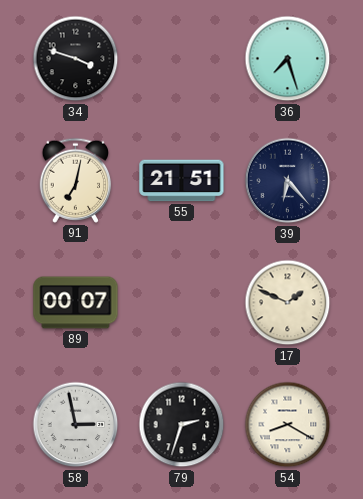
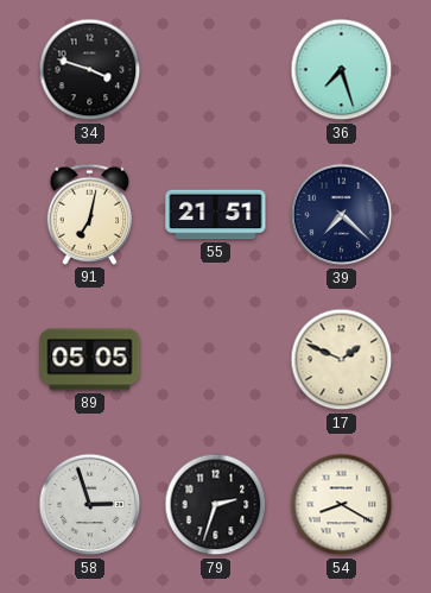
39: 6:23 -> 7:22 (342, 215)
89: 00:07 -> 05:05 (90, 360)
58: 2:58 -> 2:57 (90, 505)
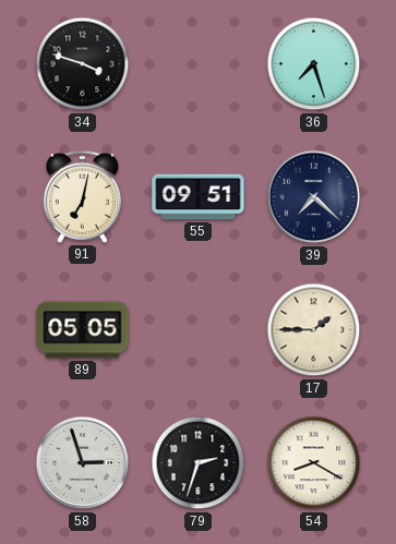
55: 21:51 -> 09:51 (199, 197)
17: 1:49 -> 1:45 (314, 330)
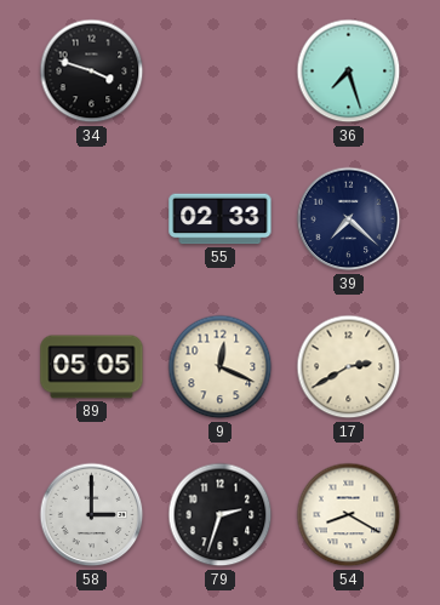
91: 7:02 -> none (83, 196)
55: 09:51 -> 02:33 (221, 219)
9: none -> 12:19 (221, 367)
17: 1:45 -> 2:40 (349, 367)
58: 2:57 -> 3:00 (92, 515)
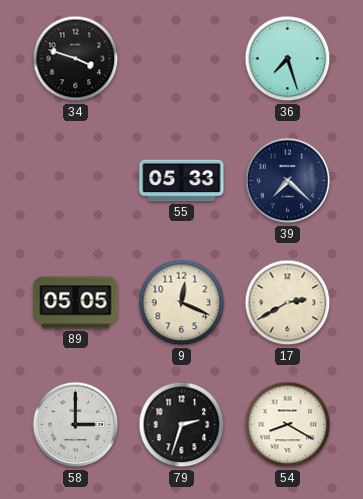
55: 02:33 -> 05:33 (182, 181)
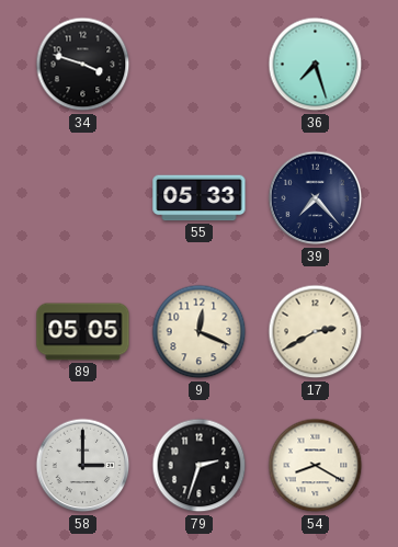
39: 7:22 -> 7:23 (316, 198)
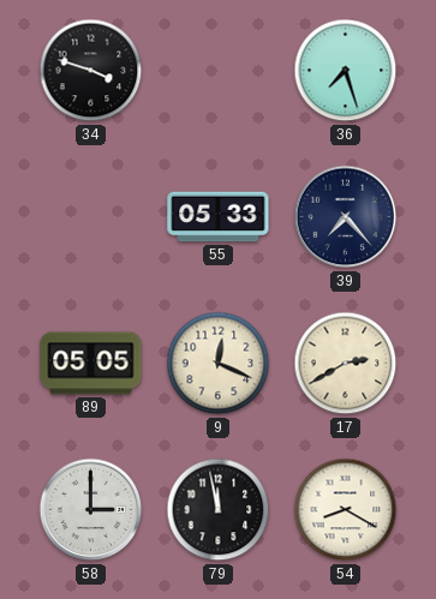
79: 2:33 -> 11:58 (219, 510)
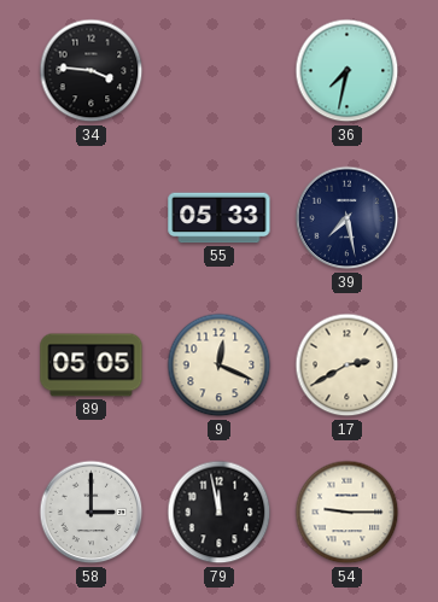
34: 3:48 -> 3:46 (92, 71)
36: 7:27 -> 7:32 (348, 71)
39: 7:23 -> 7:28 (348, 218)
54: 8:20 -> 9:15 (348, 513)
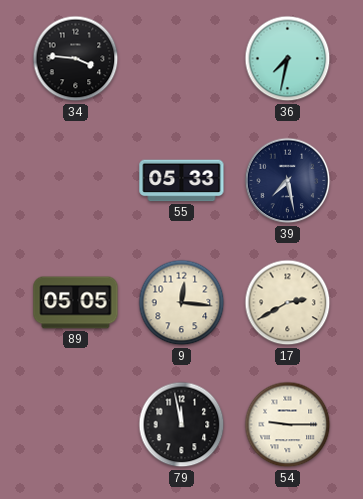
9: 12:19 -> 12:16 (182, 303)
58: 3:00 -> none (92, 513)
